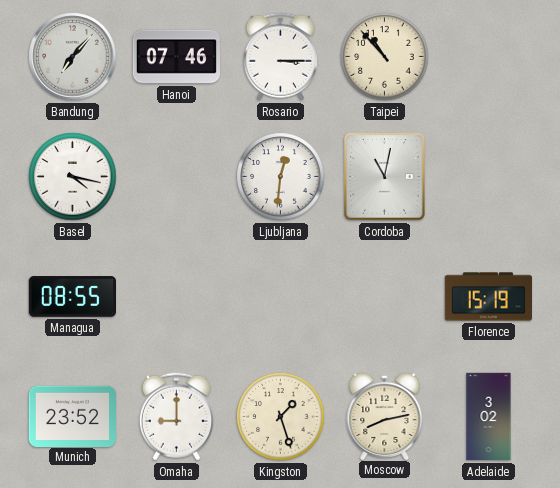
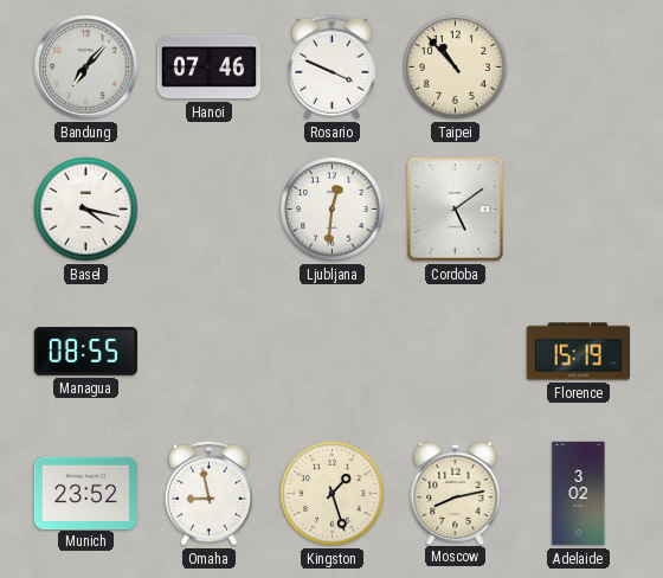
Rosario: 3:15 -> 3:49 (331, 68)
Cordoba: 11:02 -> 5:09 (456, 210)
Omaha: 9:00 -> 8:58 (208, 494)
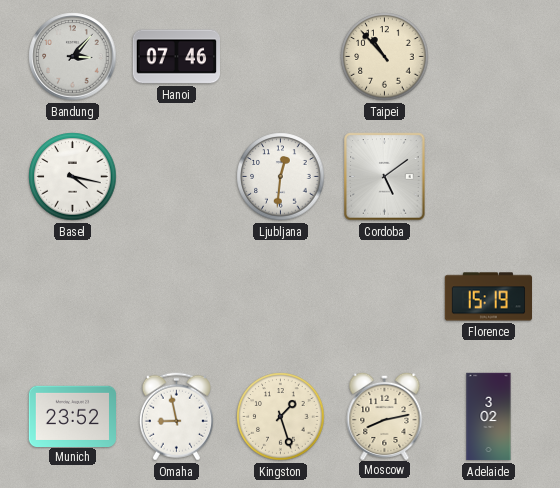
Bandung: 7:07 -> 3:07 (73, 57)
Rosario: 3:49 -> none (331, 68)
Managua: 08:55 -> none (85, 352)
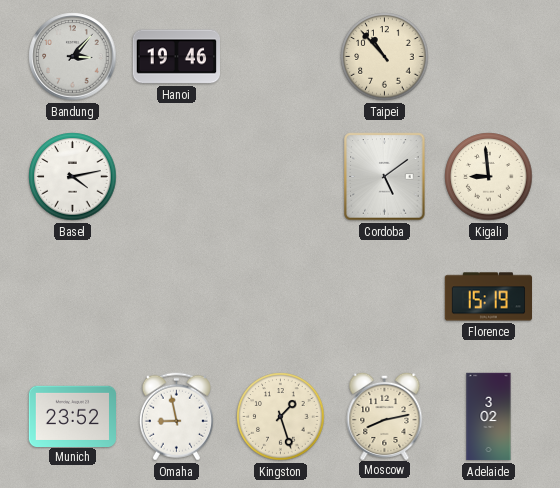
Hanoi: 07:46 -> 19:46 (176, 57)
Basel: 4:17 -> 4:13 (73, 177)
Ljubljana: 12:31 -> none (281, 177)
Kigali: none -> 8:59 (489, 177)
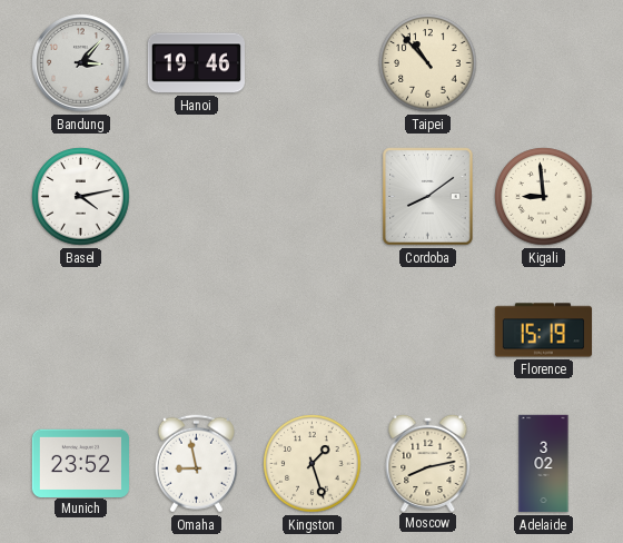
Cordoba: 5:09 -> 8:09 (428, 197)
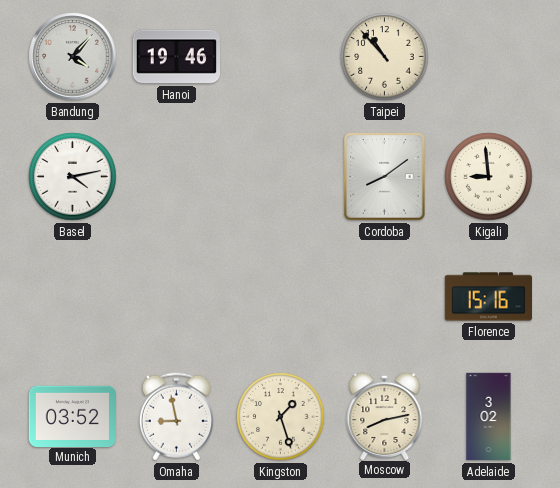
Bandung: 3:07 -> 4:07 (73, 57)
Florence: 15:19 -> 15:16 (488, 297)
Munich: 23:52 -> 03:52 (72, 416)
